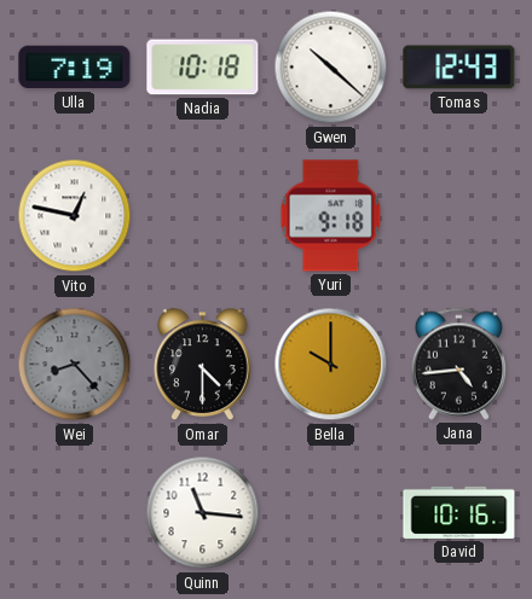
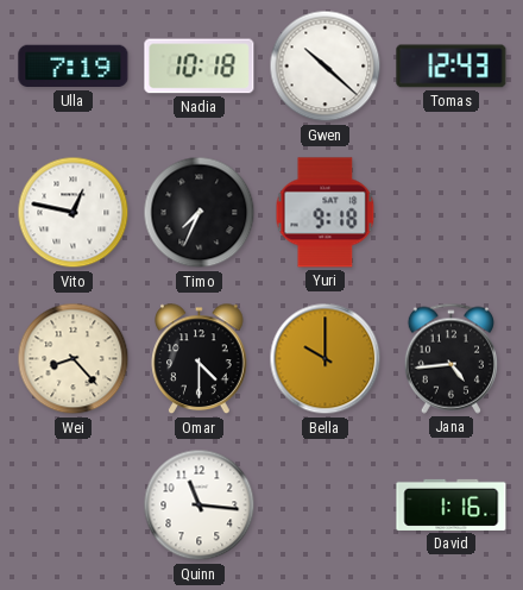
Timo: none -> 7:34 (200, 213)
Wei dial: grey -> cream (74, 359)
David: 10:16 -> 1:16 (452, 504)
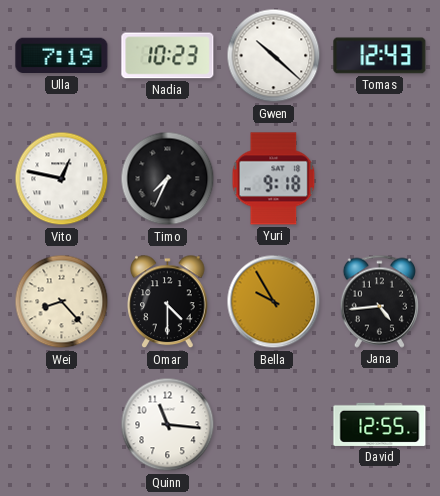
Nadia: 10:18 -> 10:23 (168, 56)
Bella: 10:00 -> 9:55 (274, 302)
David: 1:16 -> 12:55 (380, 424)
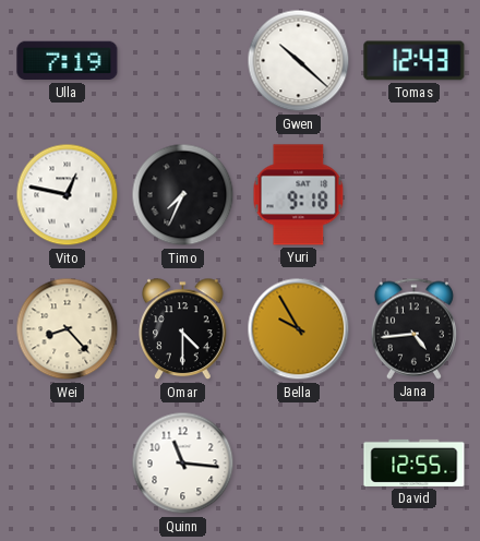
Nadia: 10:23 -> none (168, 56)
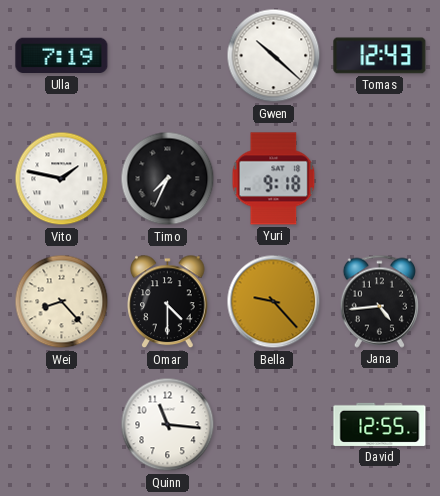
Vito: 12:47 -> 1:47 (62, 179)
Bella: 9:55 -> 9:23 (274, 302)
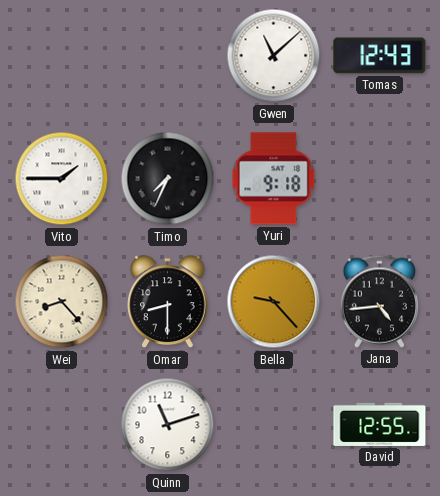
Ulla: 7:19 -> none (62, 56)
Gwen: 10:22 -> 11:08 (274, 56)
Vito: 1:47 -> 1:45 (62, 179)
Omar: 4:30 -> 8:30 (168, 302)
Quinn: 11:16 -> 11:12 (168, 425)
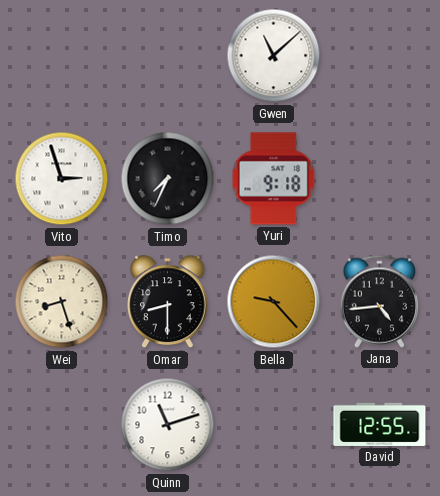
Tomas: 12:43 -> none (380, 56)
Vito: 1:45 -> 2:57 (62, 179)
Wei: 8:23 -> 8:27 (62, 302)
